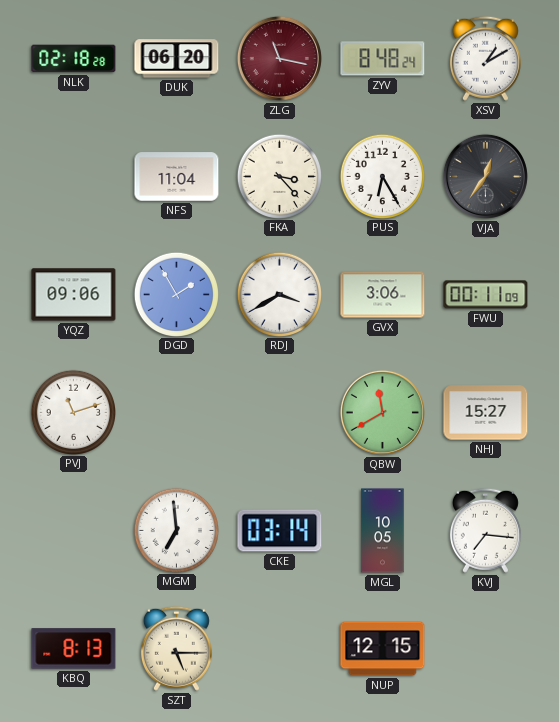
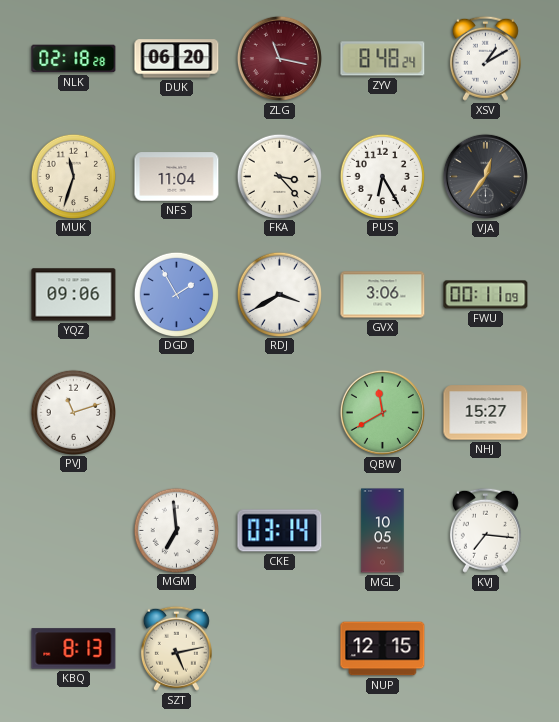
MUK: none -> 11:33 (73, 176)
SZT: 5:15 -> 5:13 (176, 648)
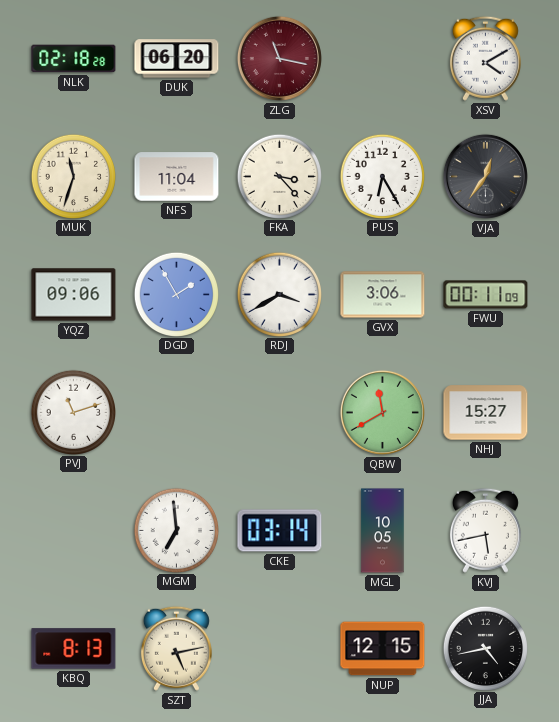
ZYV: 8:48 -> none (383, 59)
XSV: 1:10 -> 4:10 (485, 58)
KVJ: 7:16 -> 5:43 (485, 530)
JJA: none -> 4:43 (485, 648)
